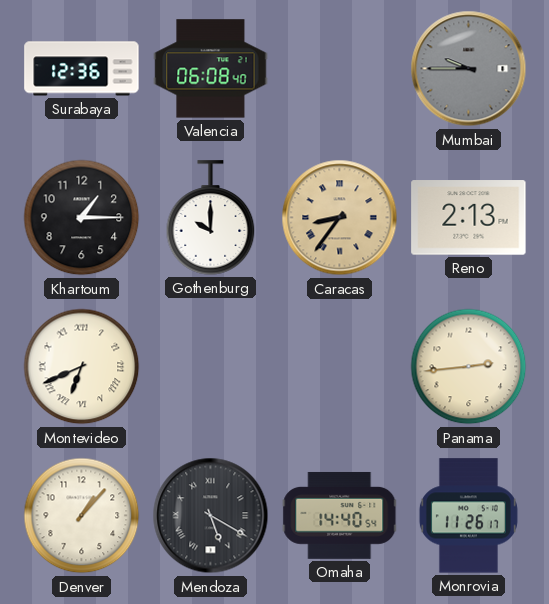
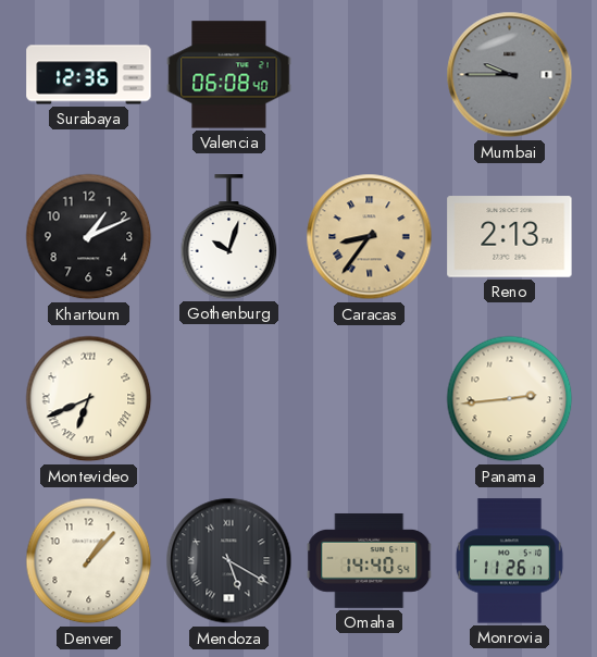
Khartoum: 1:15 -> 1:11 (89, 237)
Gothenburg: 10:00 -> 10:03 (229, 237)
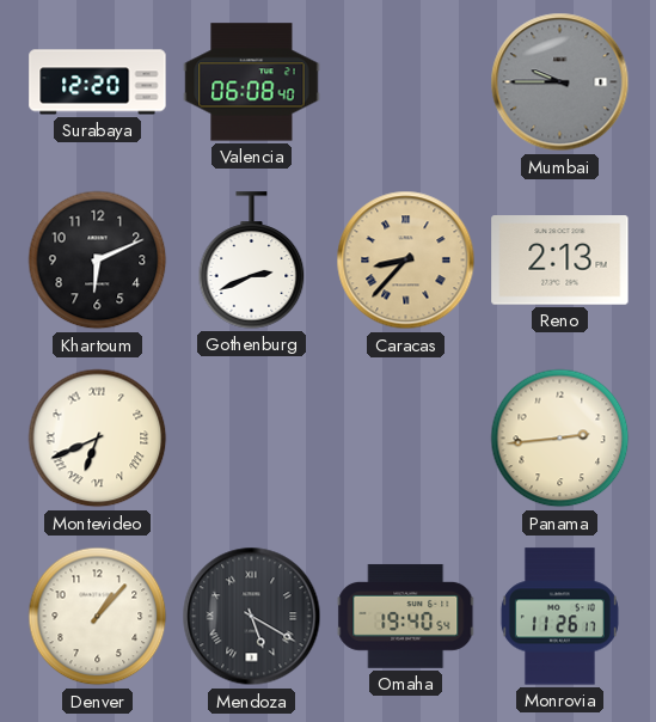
Surabaya: 12:36 -> 12:20 (98, 82)
Khartoum: 1:11 -> 6:11 (98, 261)
Gothenburg: 10:03 -> 2:41 (252, 261)
Caracas: 8:36 -> 8:37 (406, 261)
Omaha: 14:40 -> 19:40 (406, 616)
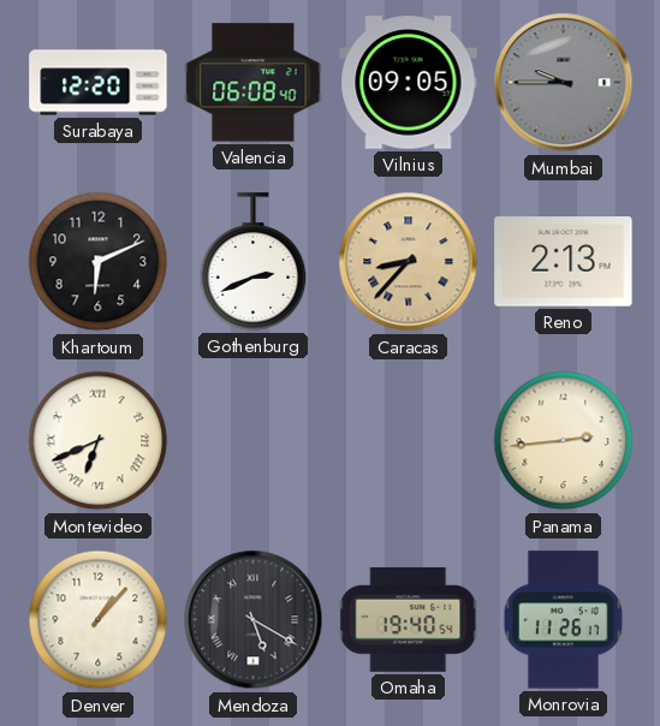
Vilnius: none -> 09:05 (409, 83)
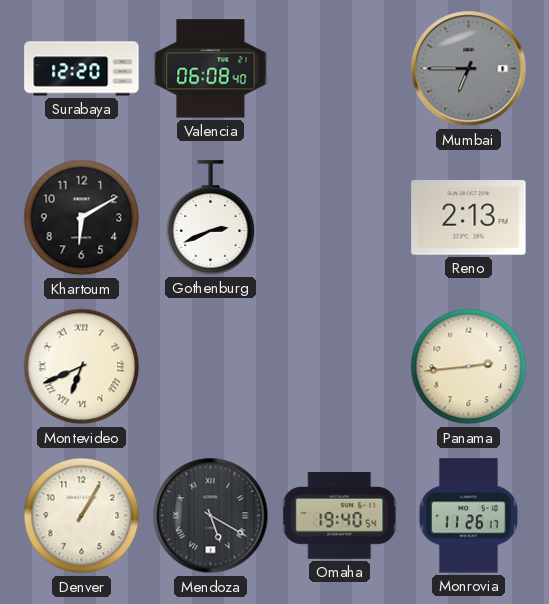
Vilnius: 09:05 -> none (409, 83)
Mumbai: 9:45 -> 6:45 (469, 69)
Khartoum: 6:11 -> 6:10 (82, 218)
Caracas: 8:37 -> none (409, 262)
Denver: 1:07 -> 1:05 (82, 516)
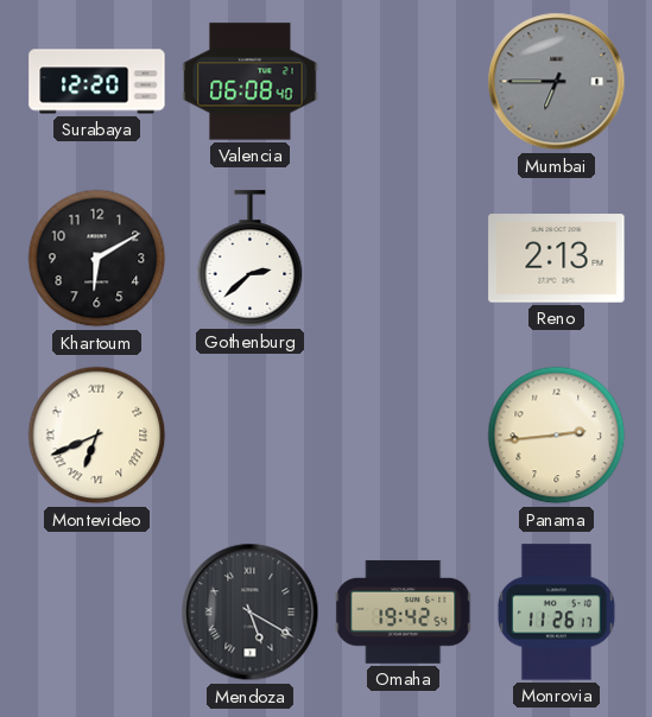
Gothenburg: 2:41 -> 2:38 (251, 259)
Denver: 1:05 -> none (82, 516)
Omaha: 19:40 -> 19:42 (404, 611)
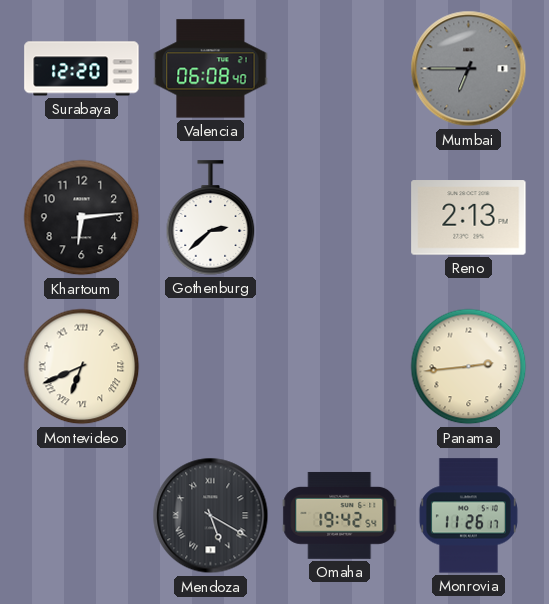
Khartoum: 6:10 -> 6:14 (82, 218)
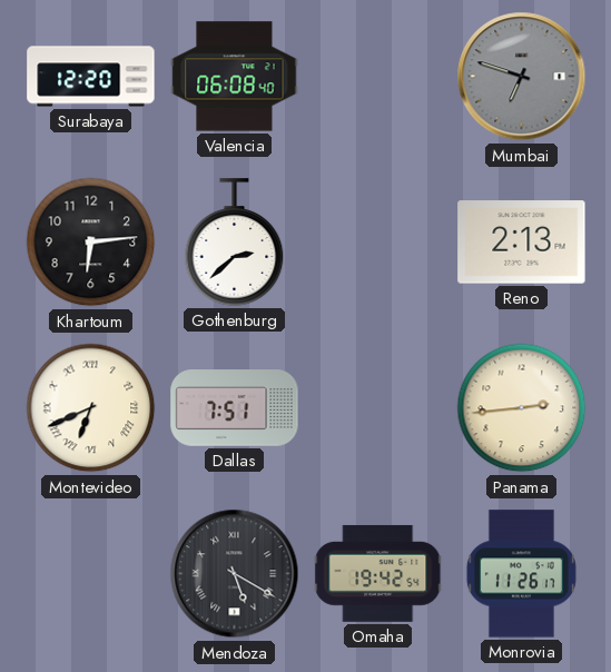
Mumbai: 6:45 -> 6:48 (522, 77)
Dallas: none -> 7:51 (235, 408)
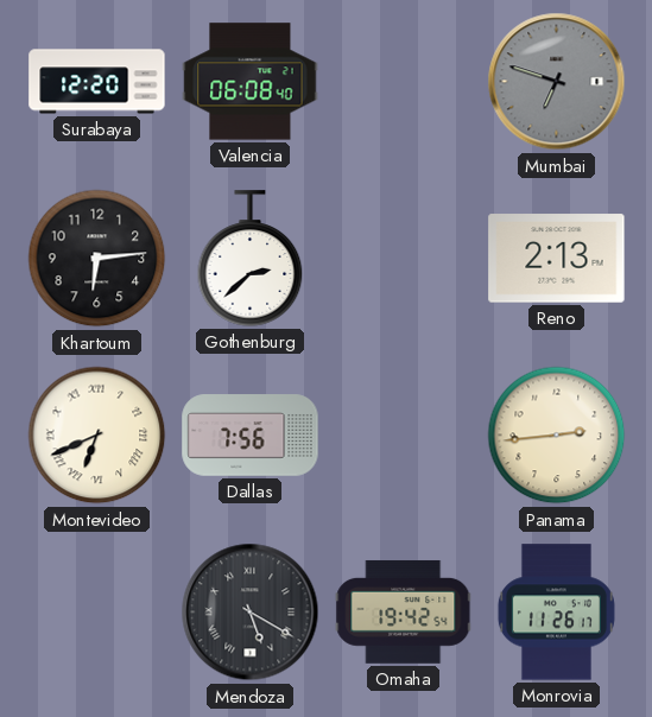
Dallas: 7:51 -> 7:56 (251, 436)
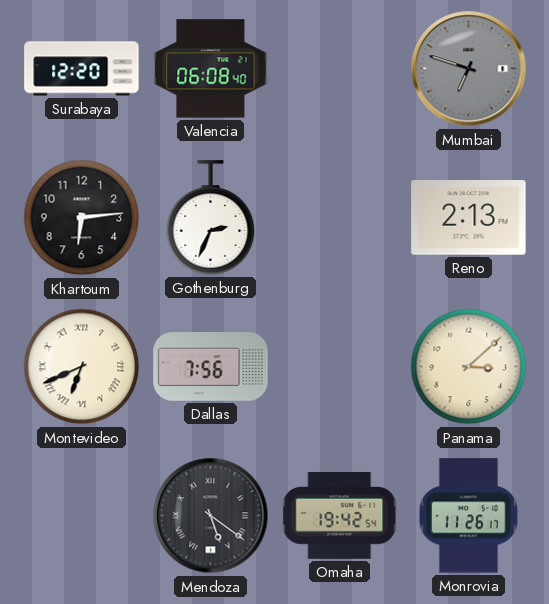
Gothenburg: 2:38 -> 2:34 (211, 218)
Panama: 2:44 -> 3:08 (469, 367)
Mendoza: 5:20 -> 5:21 (211, 516)
